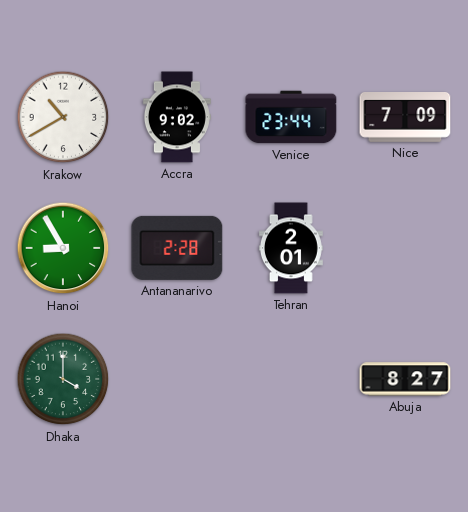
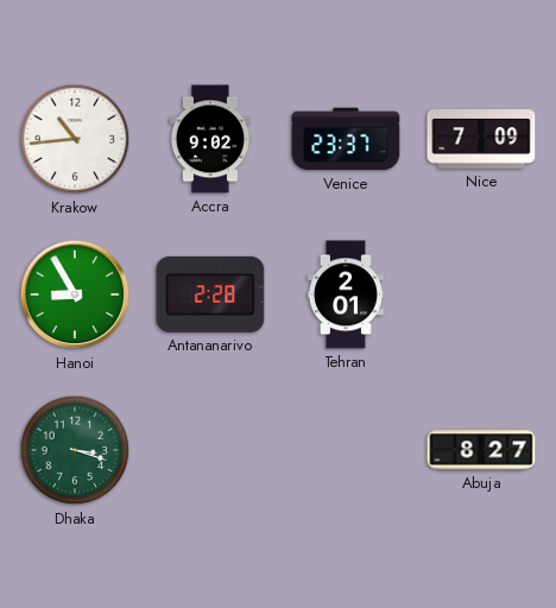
Krakow: 10:40 -> 10:44 (75, 139)
Venice: 23:44 -> 23:37 (346, 139)
Dhaka: 4:00 -> 3:18 (75, 450)
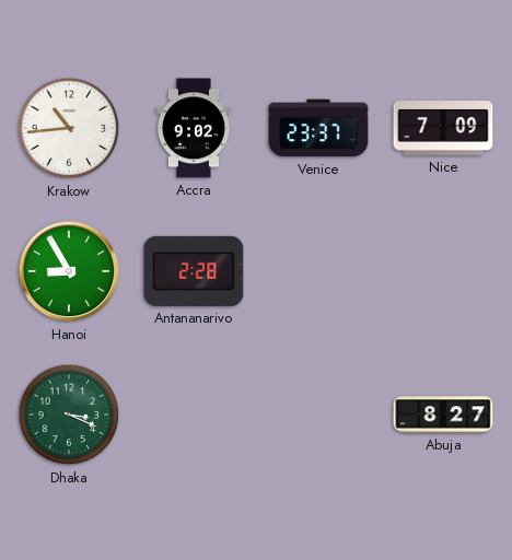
Tehran: 2:01 -> none (346, 294)
Dhaka: 3:18 -> 3:19 (69, 415)
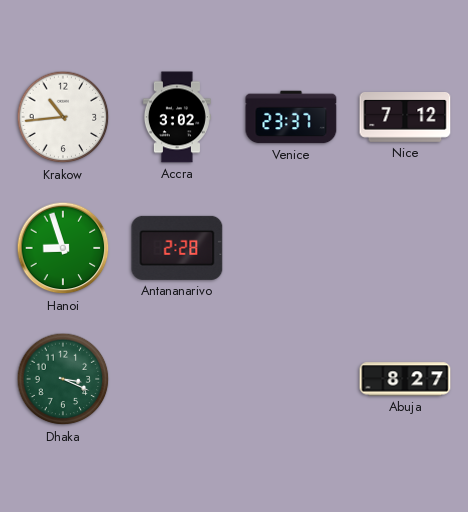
Accra: 9:02 -> 3:02 (177, 117)
Nice: 7:09 -> 7:12 (405, 118)
Hanoi: 8:55 -> 8:57 (63, 248)
